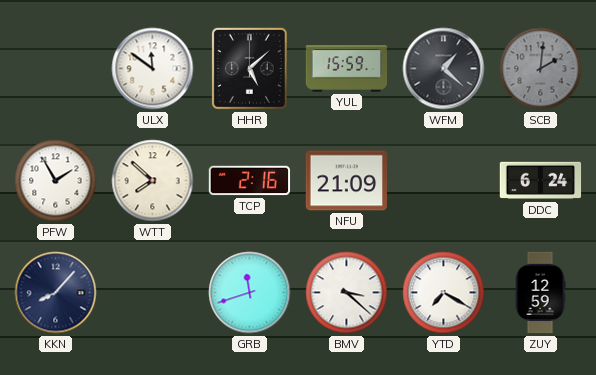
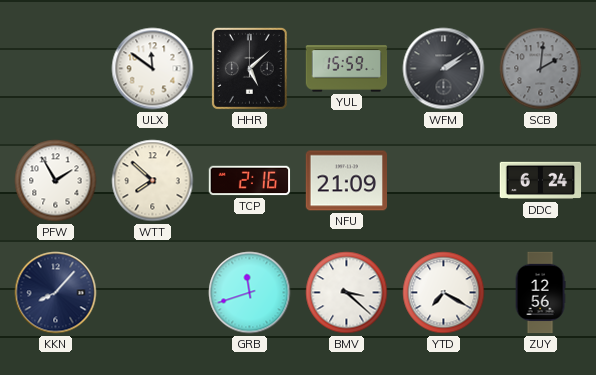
WFM: 1:22 -> 2:09 (444, 69)
ZUY: 12:59 -> 12:56 (540, 293)
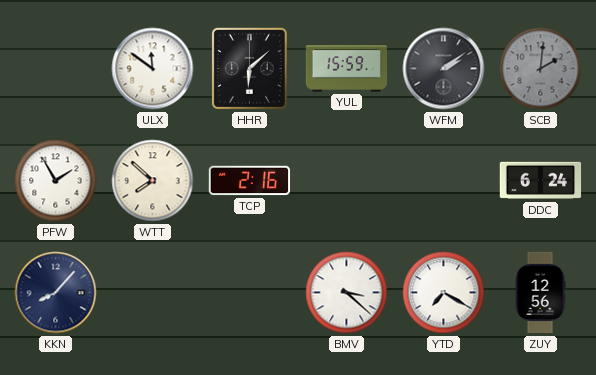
HHR: 5:08 -> 6:08 (249, 68)
NFU: 21:09 -> none (347, 181)
GRB: 11:42 -> none (250, 293)
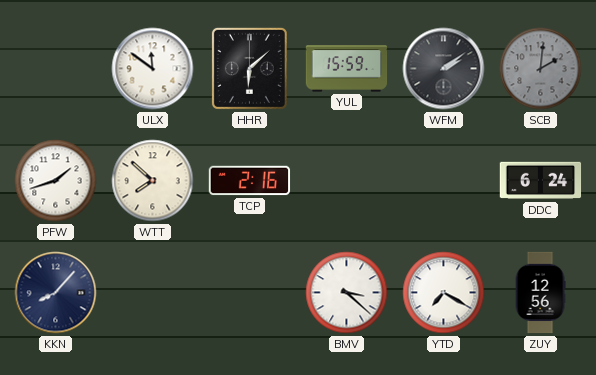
PFW: 1:55 -> 1:42 (56, 181)
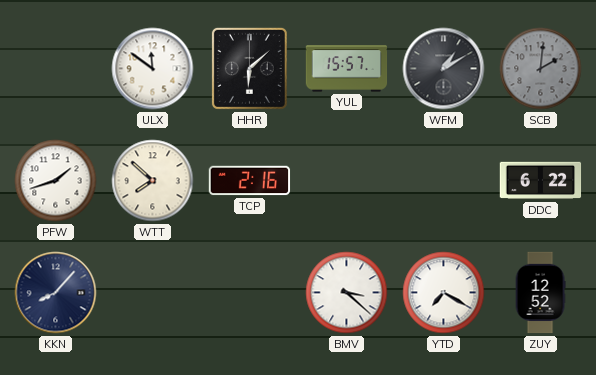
YUL: 15:59 -> 15:57 (347, 69)
WFM: 2:09 -> 1:10 (444, 69)
DDC: 6:24 -> 6:22 (541, 181)
ZUY: 12:56 -> 12:52 (540, 293)
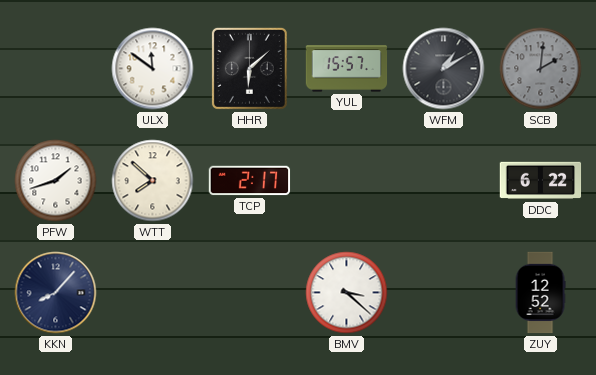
TCP: 2:16 -> 2:17 (250, 181)
YTD: 7:20 -> none (444, 293)
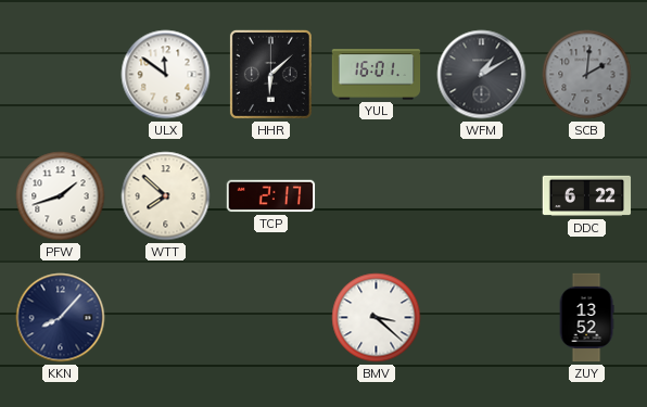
YUL: 15:57 -> 16:01 (377, 75)
ZUY: 12:52 -> 13:52 (586, 318)
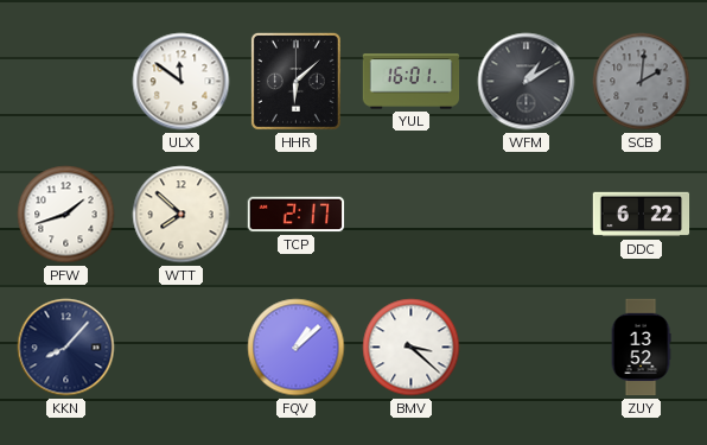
FQV: none -> 1:08 (297, 348)
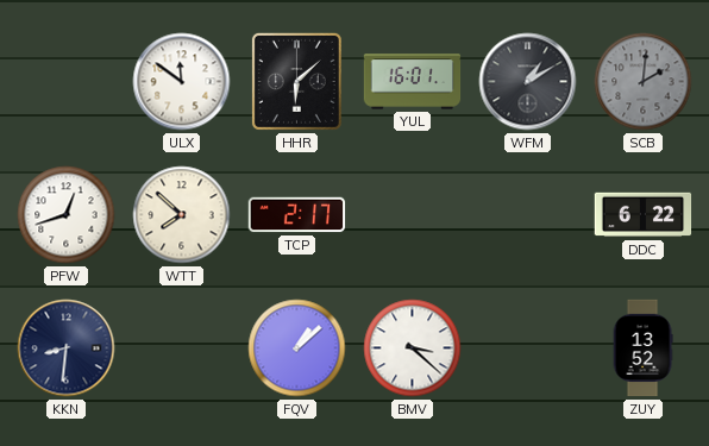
PFW: 1:42 -> 12:42 (67, 215)
KKN: 8:07 -> 8:31 (67, 348)
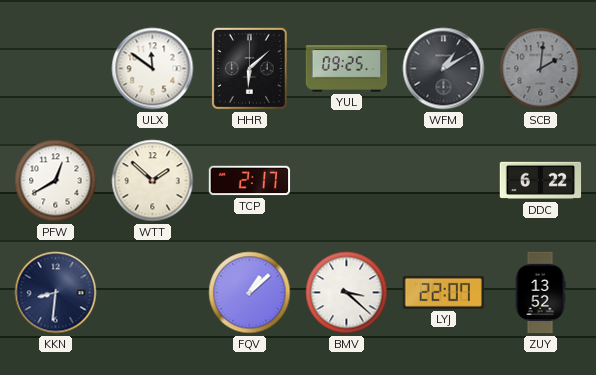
YUL: 16:01 -> 09:25 (347, 69)
PFW: 12:42 -> 12:40 (56, 181)
WTT: 7:52 -> 1:52 (153, 181)
LYJ: none -> 22:07 (443, 292)
